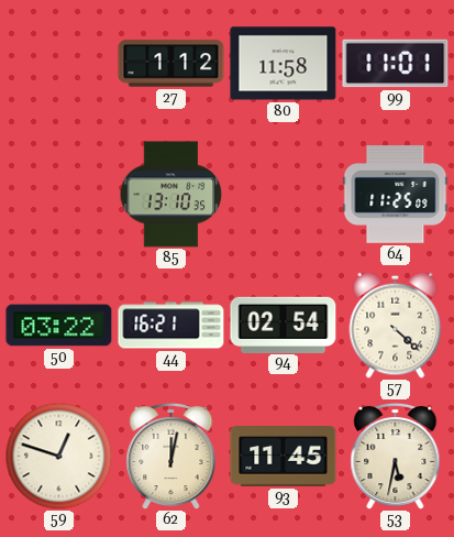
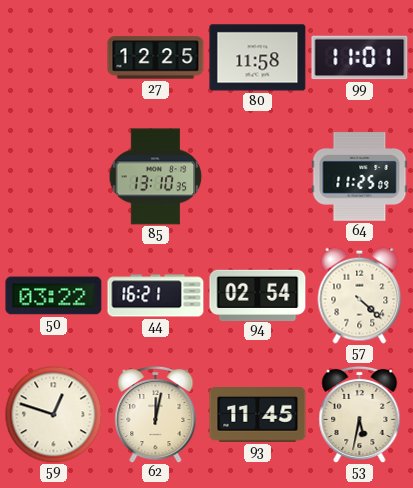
27: 1:12 -> 12:25 (156, 58)
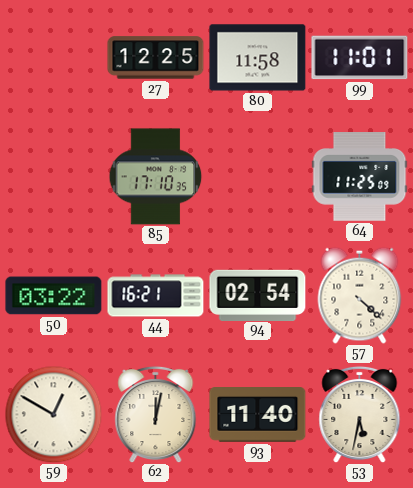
85: 13:10 -> 17:10 (156, 177)
59: 12:48 -> 12:50 (53, 414)
93: 11:45 -> 11:40 (258, 415)
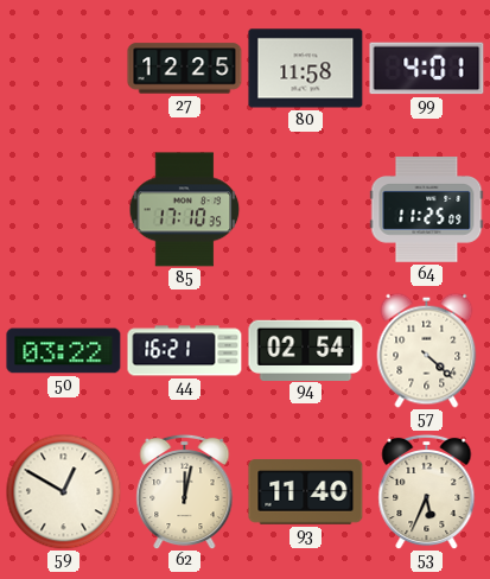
99: 11:01 -> 4:01 (427, 69)
53: 5:32 -> 5:34 (427, 491)
